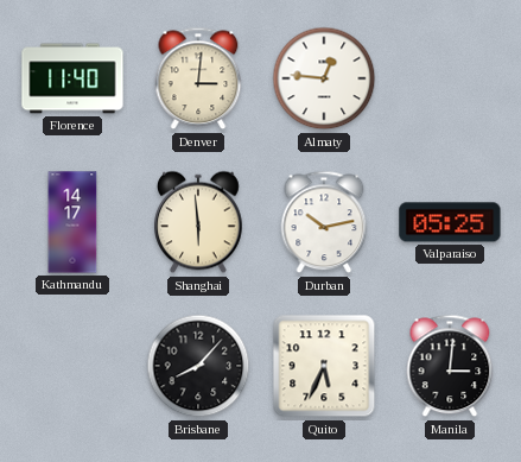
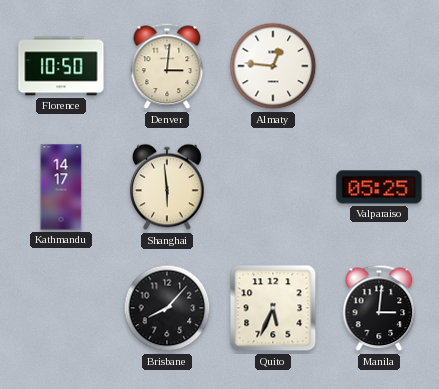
Florence: 11:40 -> 10:50 (61, 66)
Durban: 10:13 -> none (324, 222)
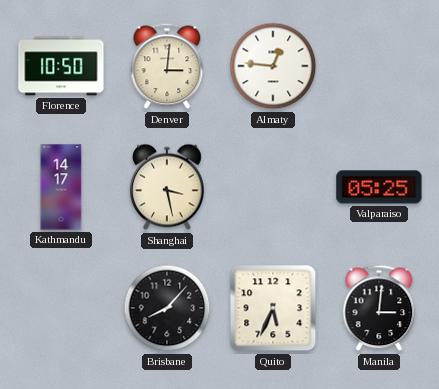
Shanghai: 5:59 -> 3:28 (168, 187)
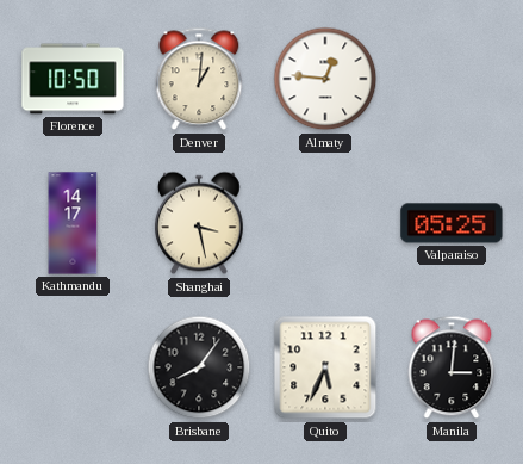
Denver: 3:01 -> 1:01 (199, 79)
Brisbane: 8:07 -> 8:06 (199, 367)
